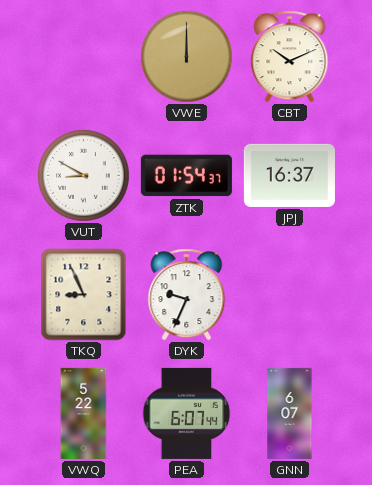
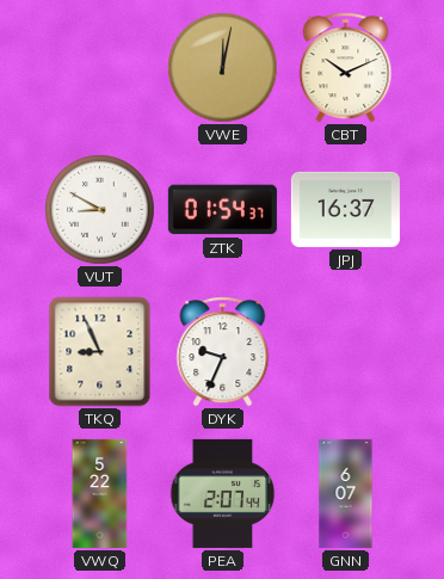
VWE: 12:00 -> 12:02 (223, 68)
PEA: 6:07 -> 2:07 (223, 493)
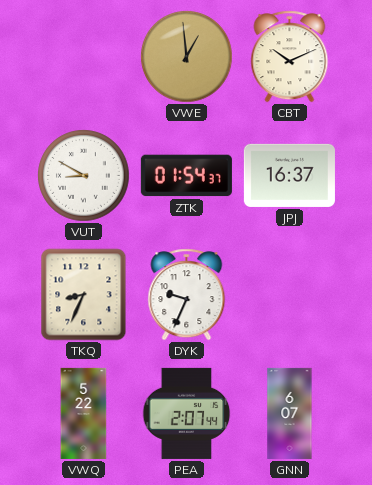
VWE: 12:02 -> 12:59 (187, 57)
TKQ: 8:56 -> 8:34 (84, 295)
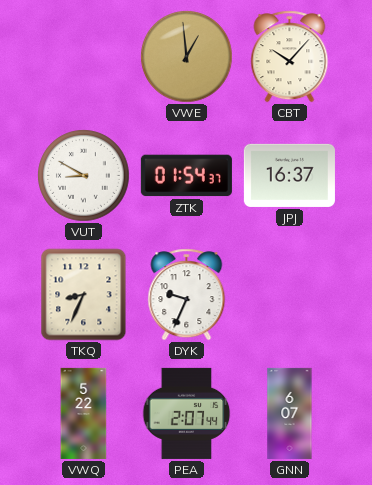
CBT: 10:11 -> 10:07 (290, 57)
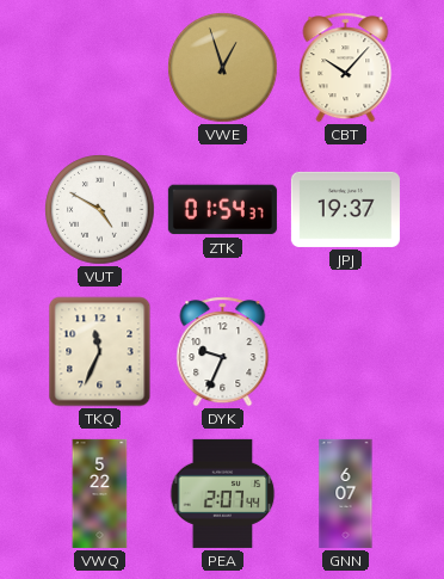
VWE: 12:59 -> 12:57 (223, 68)
VUT: 8:50 -> 4:50 (100, 210)
JPJ: 16:37 -> 19:37 (345, 209)
TKQ: 8:34 -> 11:34 (100, 352)
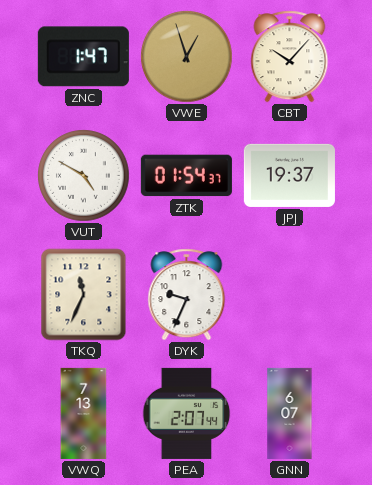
ZNC: none -> 1:47 (83, 57)
VWQ: 5:22 -> 7:13 (84, 413)
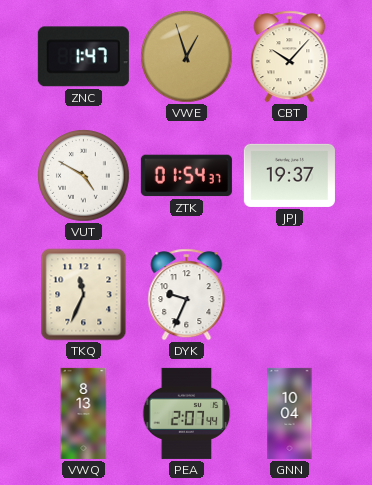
VWQ: 7:13 -> 8:13 (84, 413)
GNN: 6:07 -> 10:04 (290, 413)
